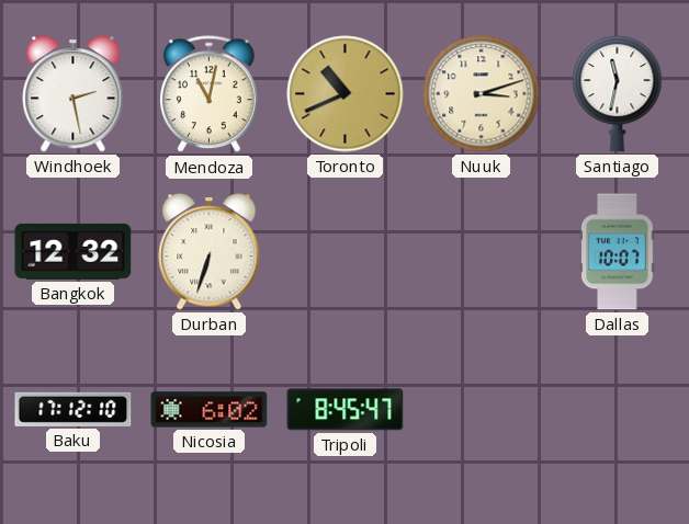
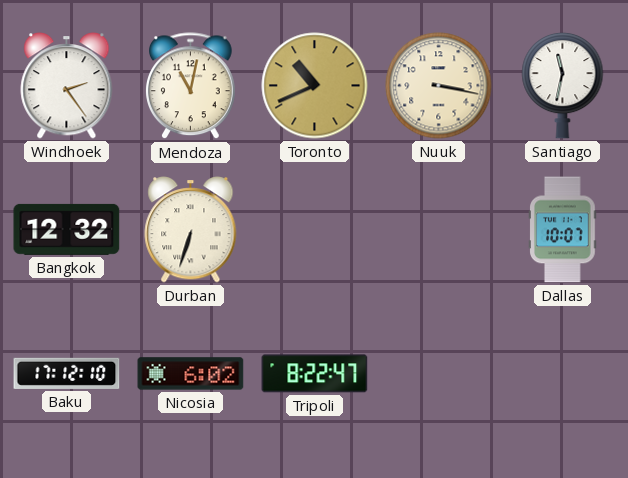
Windhoek: 2:28 -> 2:24 (67, 86)
Nuuk: 3:12 -> 3:17 (439, 86)
Tripoli: 8:45 -> 8:22 (315, 374)
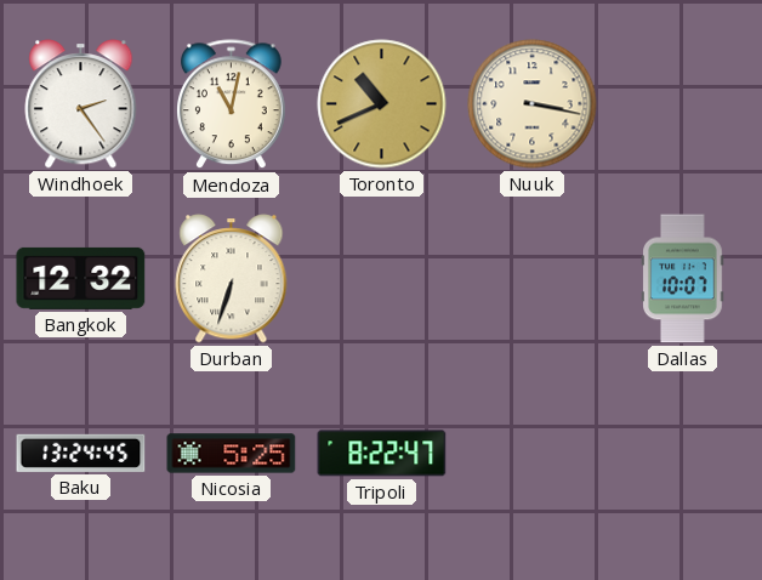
Santiago: 11:32 -> none (563, 85)
Baku: 17:12 -> 13:24 (81, 453)
Nicosia: 6:02 -> 5:25 (232, 454)
